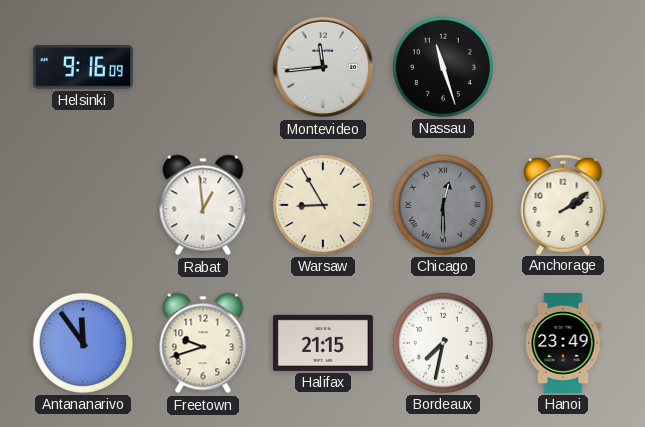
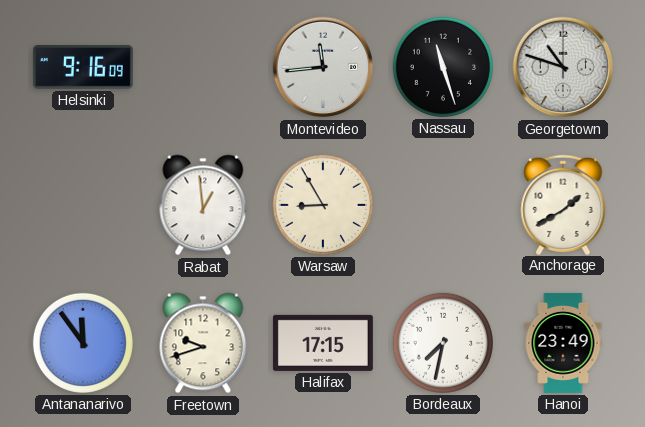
Georgetown: none -> 10:48 (563, 67)
Chicago: 12:30 -> none (443, 205)
Anchorage: 2:09 -> 1:40 (563, 204)
Halifax: 21:15 -> 17:15 (323, 343)
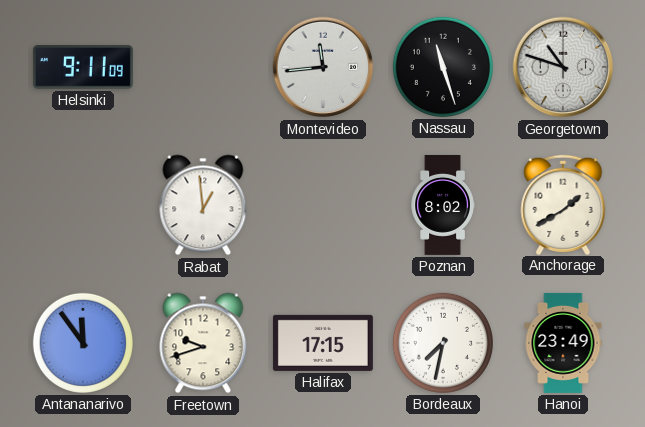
Helsinki: 9:16 -> 9:11 (83, 67)
Warsaw: 8:55 -> none (323, 205)
Poznan: none -> 8:02 (443, 205)
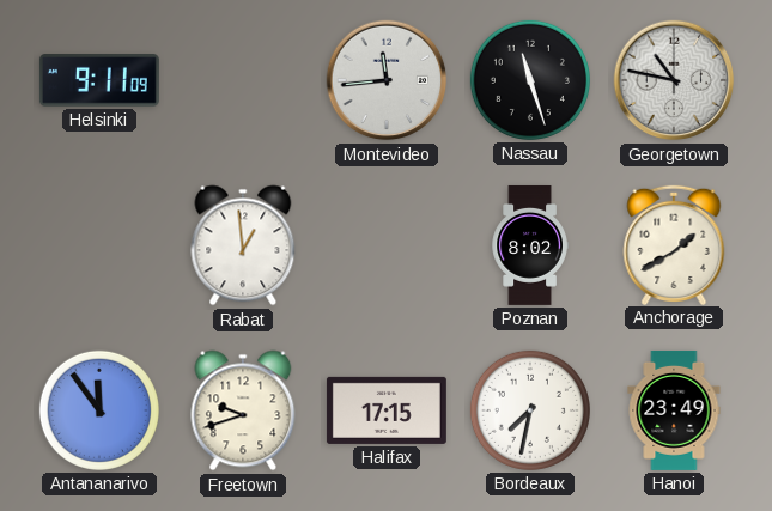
Georgetown: 10:48 -> 10:47 (674, 80)
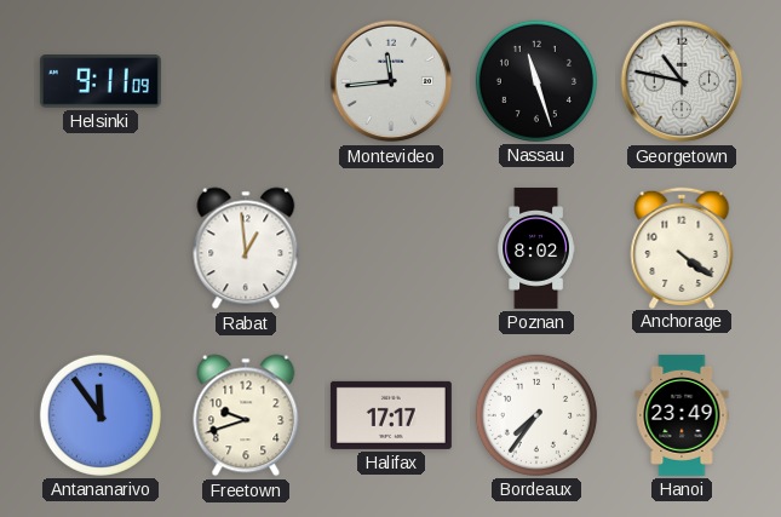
Anchorage: 1:40 -> 4:21 (682, 247)
Halifax: 17:15 -> 17:17 (391, 415)
Bordeaux: 7:32 -> 7:36 (536, 415)
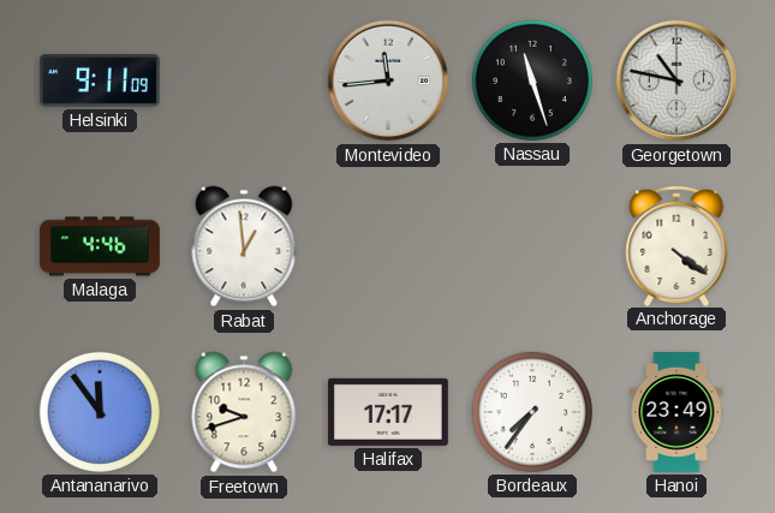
Malaga: none -> 4:46 (100, 246)
Poznan: 8:02 -> none (536, 248)
